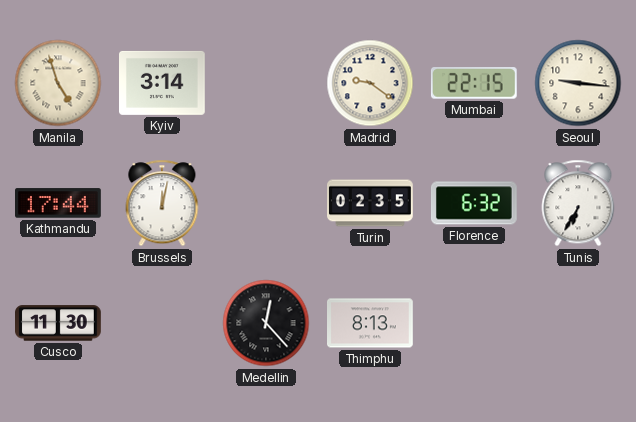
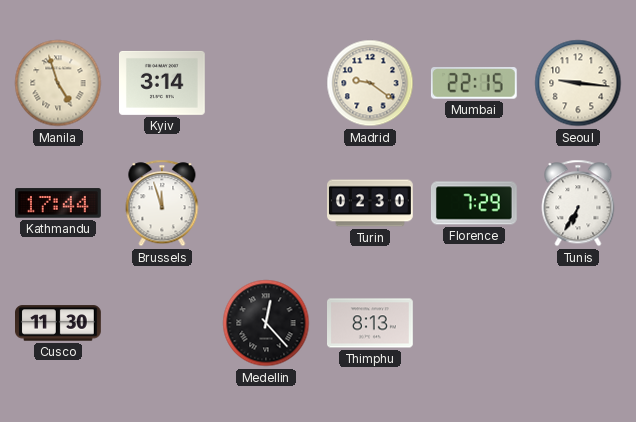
Brussels: 12:02 -> 11:57 (162, 203)
Turin: 02:35 -> 02:30 (371, 203)
Florence: 6:32 -> 7:29 (474, 203)
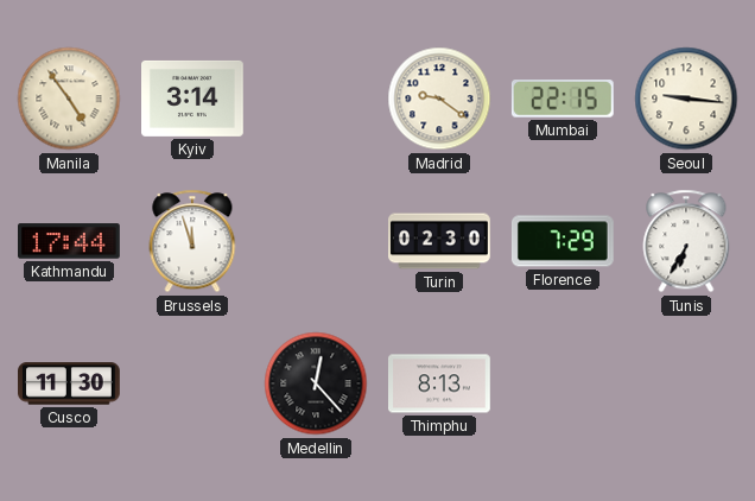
Manila: 4:57 -> 4:54 (69, 99)
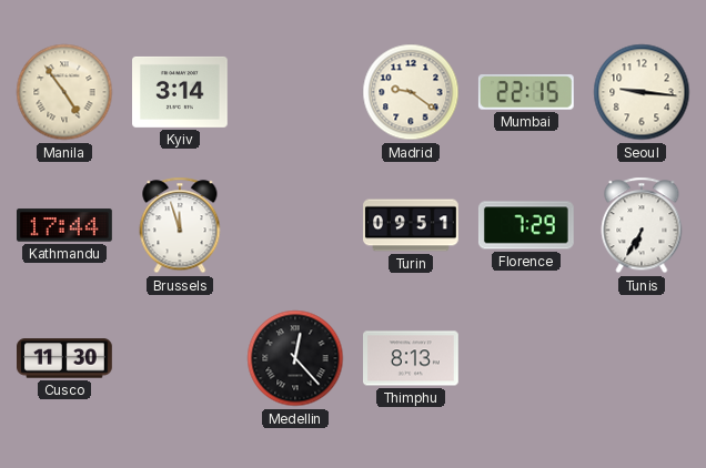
Turin: 02:30 -> 09:51 (412, 225)
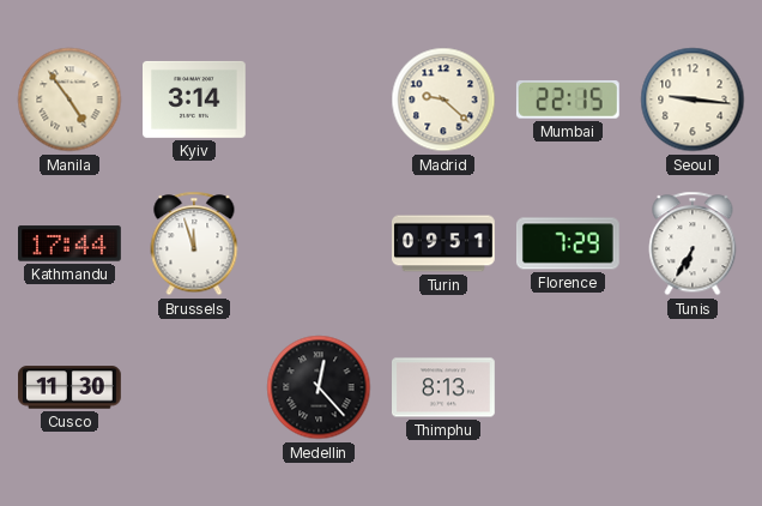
Madrid: 9:21 -> 9:22 (443, 100)
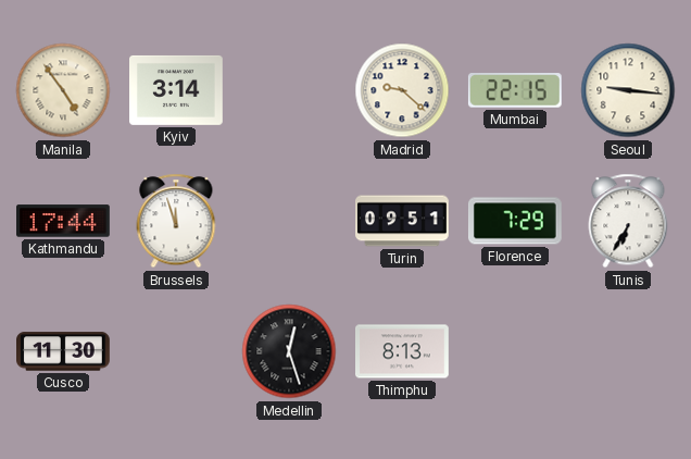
Medellin: 12:23 -> 12:27 (289, 351)
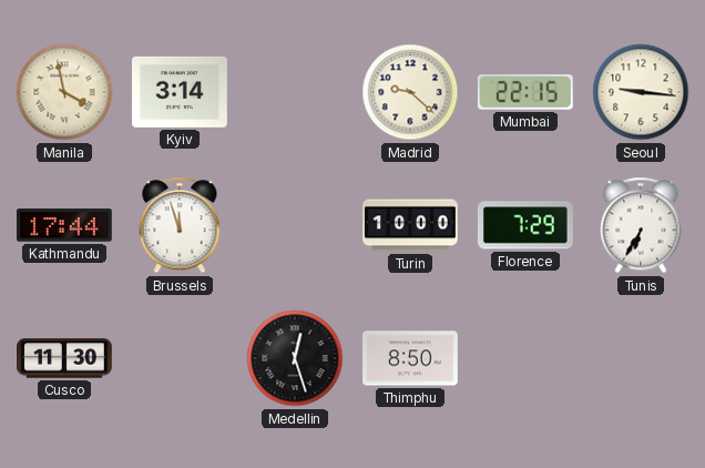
Manila: 4:54 -> 3:58 (64, 92)
Turin: 09:51 -> 10:00 (411, 225)
Thimphu: 8:13 -> 8:50 (411, 358)
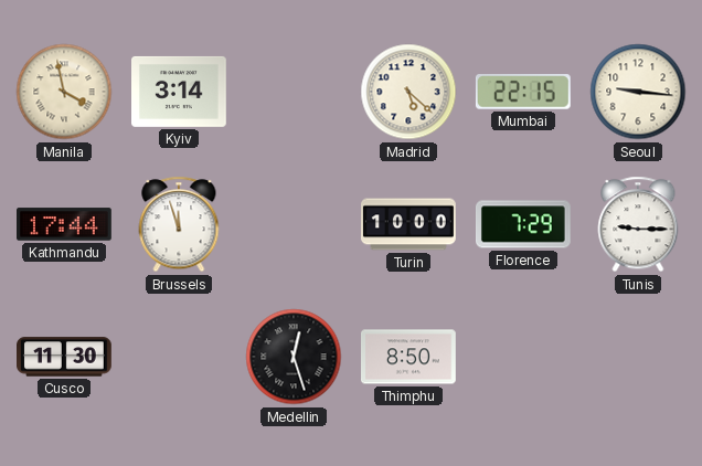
Madrid: 9:22 -> 5:22 (408, 92)
Tunis: 6:35 -> 9:15 (638, 224)
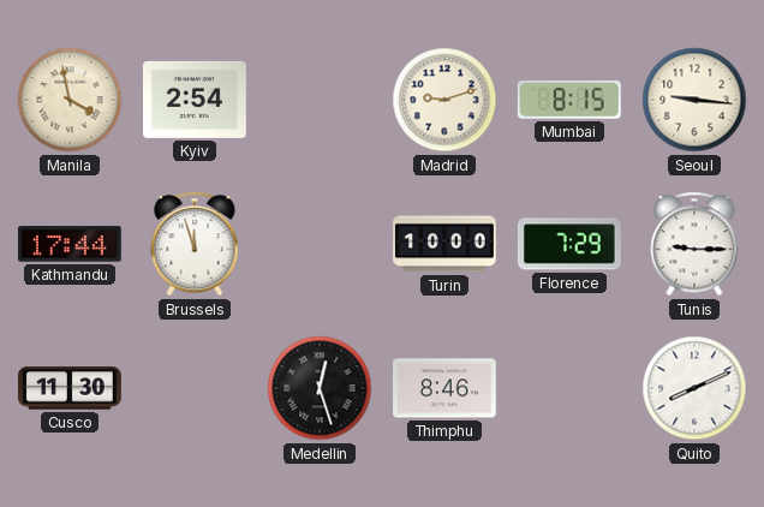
Kyiv: 3:14 -> 2:54 (196, 100)
Madrid: 5:22 -> 9:12 (444, 100)
Mumbai: 22:15 -> 8:15 (569, 101)
Thimphu: 8:50 -> 8:46 (446, 388)
Quito: none -> 8:11 (694, 388)
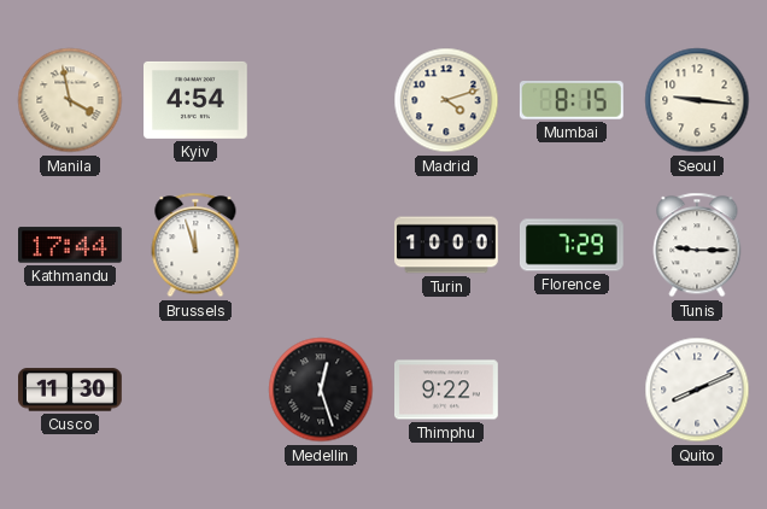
Kyiv: 2:54 -> 4:54 (197, 100)
Madrid: 9:12 -> 4:12 (446, 100)
Thimphu: 8:46 -> 9:22 (447, 390)
